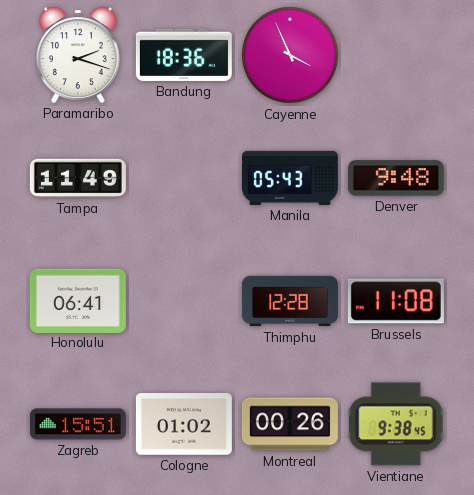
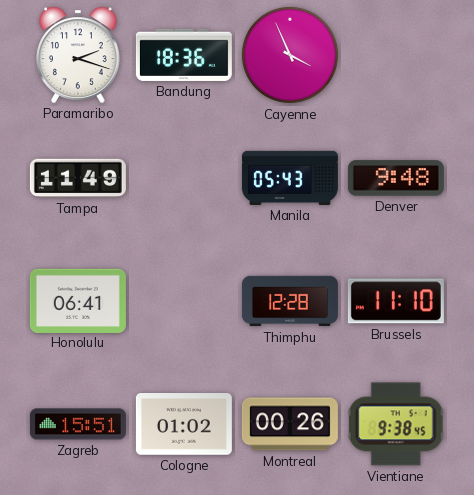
Brussels: 11:08 -> 11:10 (396, 301)
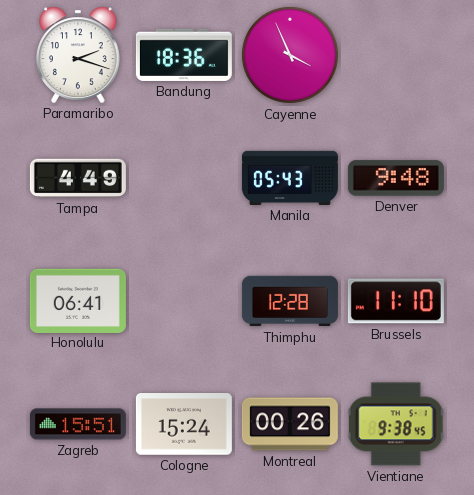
Tampa: 11:49 -> 4:49 (78, 178)
Cologne: 01:02 -> 15:24 (184, 424)
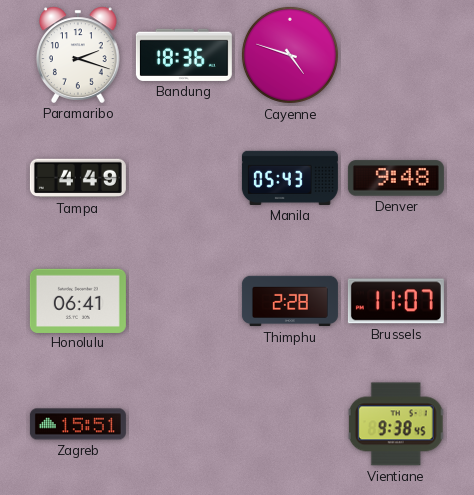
Cayenne: 3:56 -> 4:48 (290, 55)
Thimphu: 12:28 -> 2:28 (290, 301)
Brussels: 11:10 -> 11:07 (396, 301)
Cologne: 15:24 -> none (184, 424)
Montreal: 00:26 -> none (290, 424)
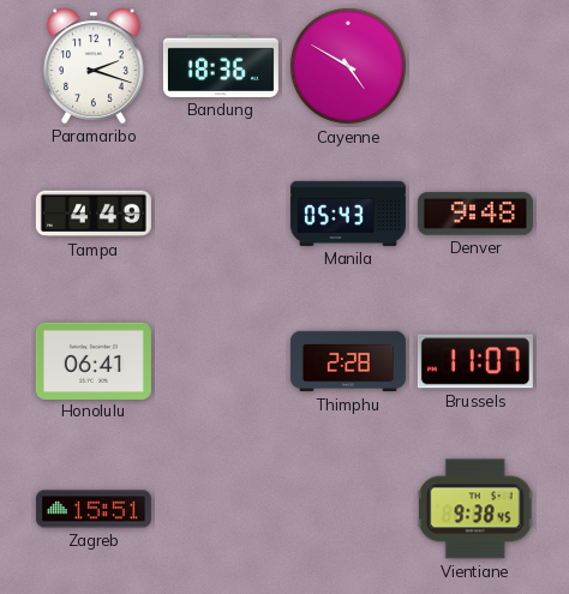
Cayenne: 4:48 -> 4:50 (348, 66)
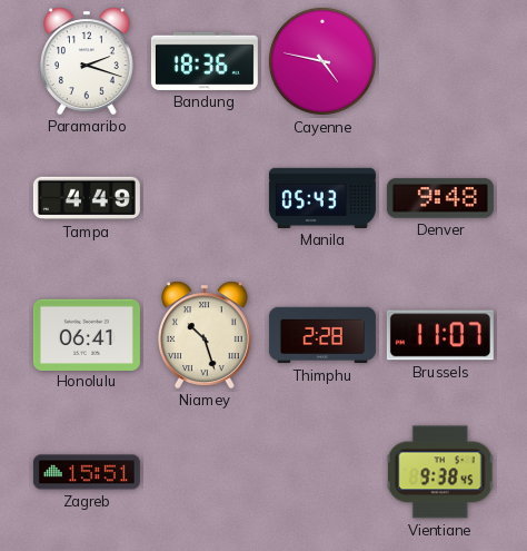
Cayenne: 4:50 -> 4:47 (322, 61)
Niamey: none -> 10:27 (206, 335)
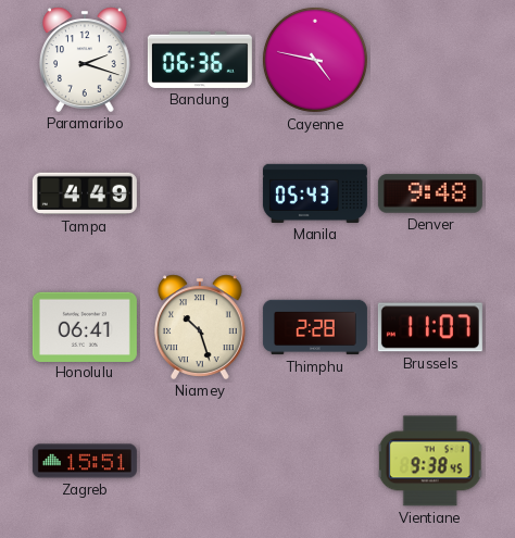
Bandung: 18:36 -> 06:36 (200, 60)
